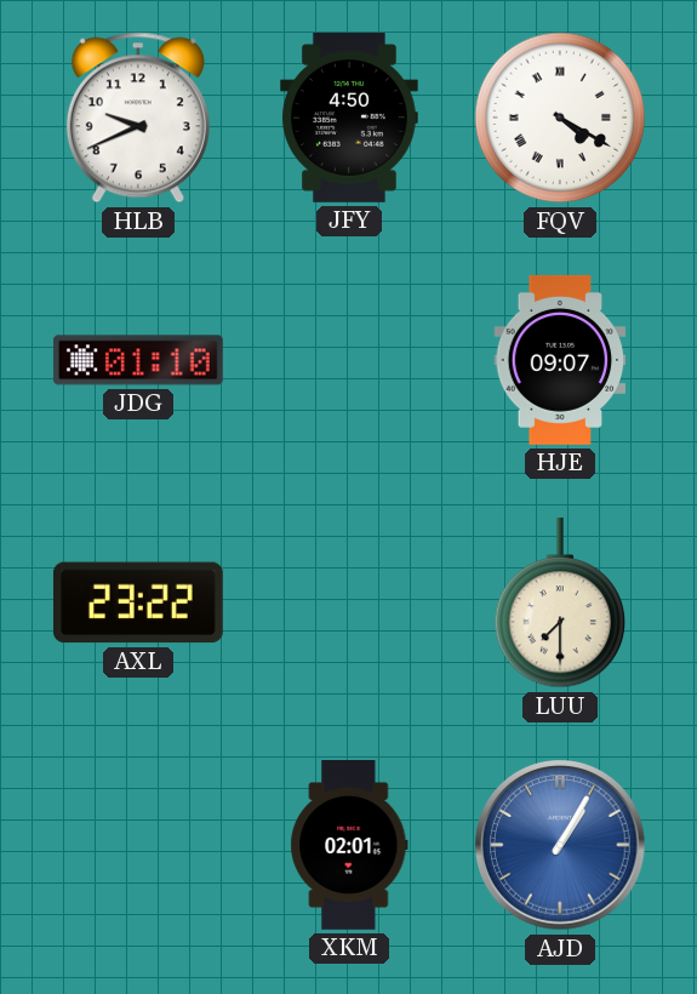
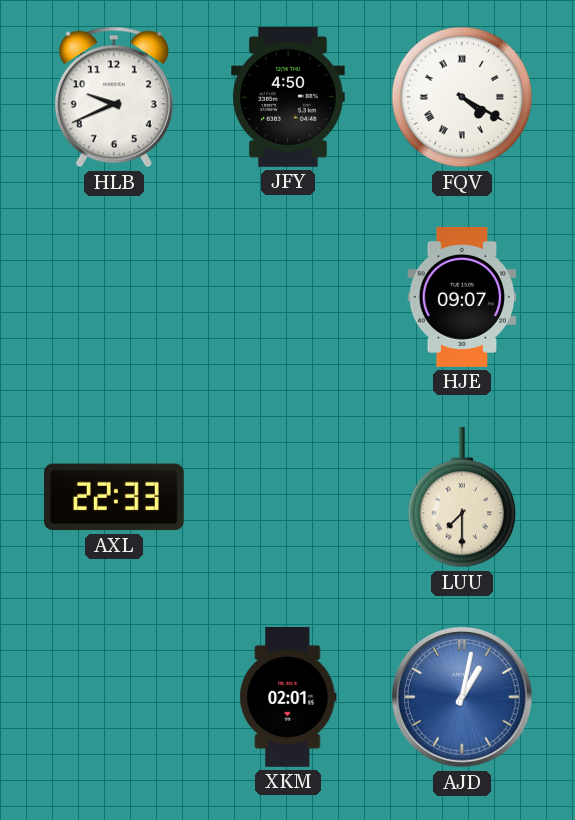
JDG: 01:10 -> none (138, 360)
AXL: 23:22 -> 22:33 (114, 497)
AJD: 1:05 -> 1:02 (462, 697)
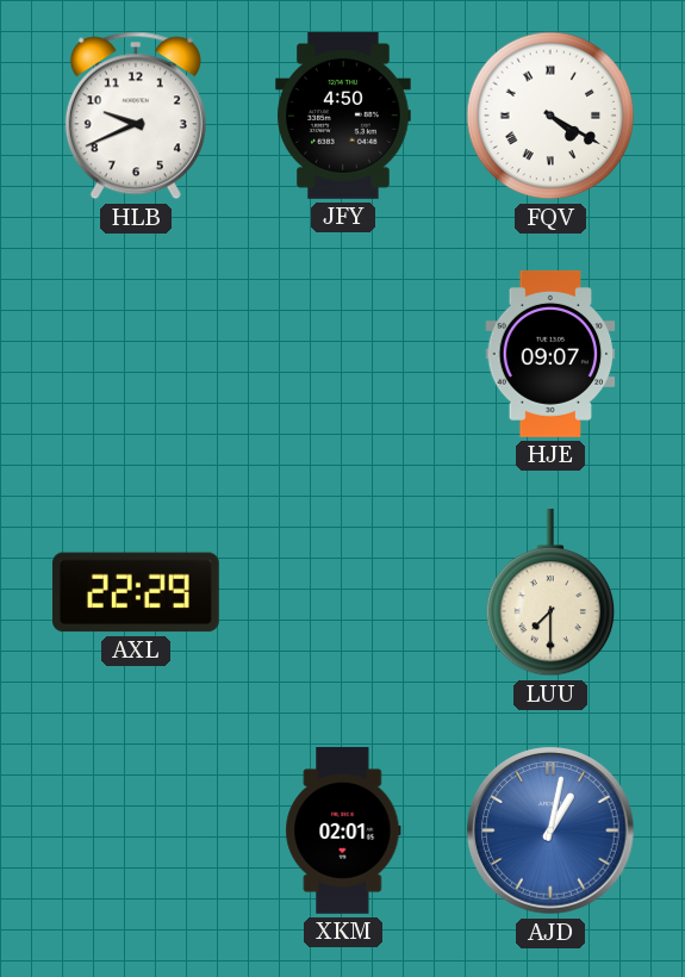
AXL: 22:33 -> 22:29 (136, 592)
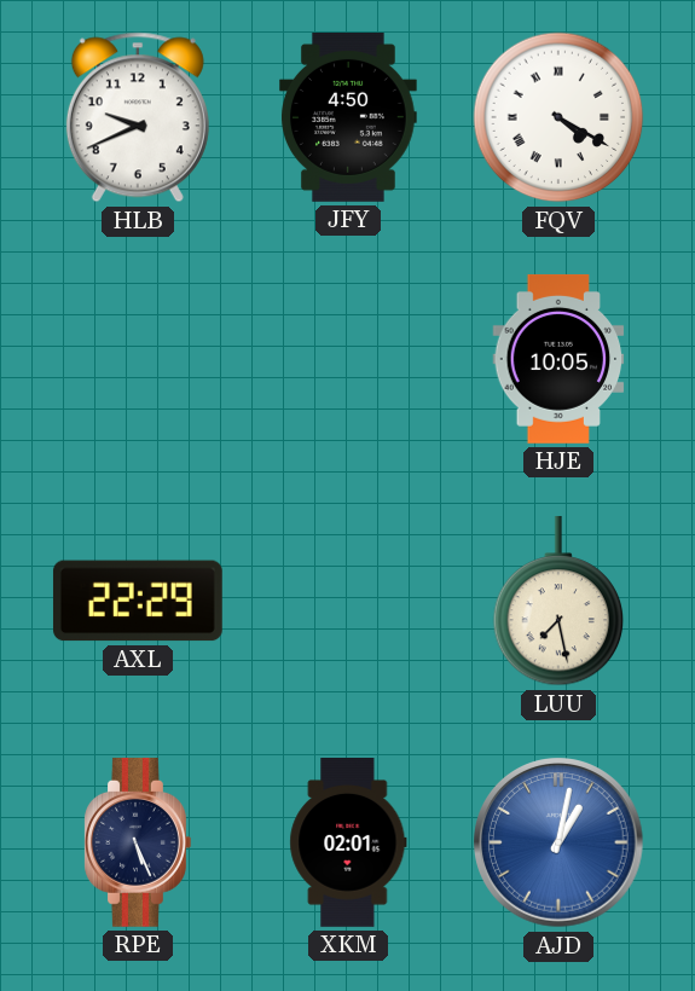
HJE: 09:07 -> 10:05 (558, 359)
LUU: 7:30 -> 7:28 (558, 601)
RPE: none -> 5:26 (138, 842)
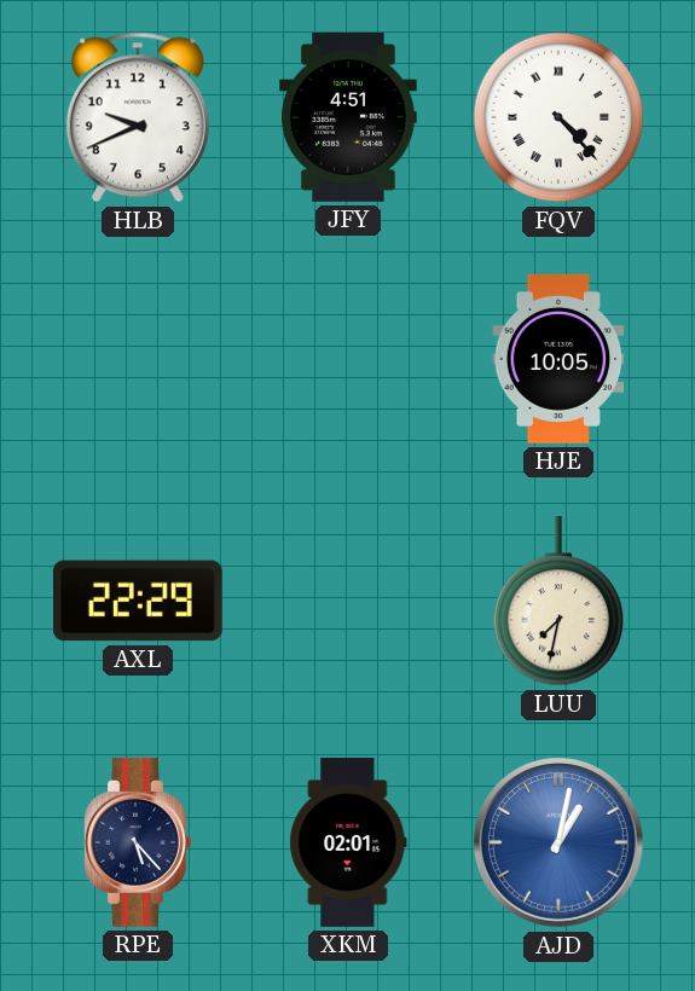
JFY: 4:50 -> 4:51 (349, 117)
FQV: 4:20 -> 4:23 (558, 117)
LUU: 7:28 -> 7:32 (558, 601)
RPE: 5:26 -> 5:23 (138, 842)
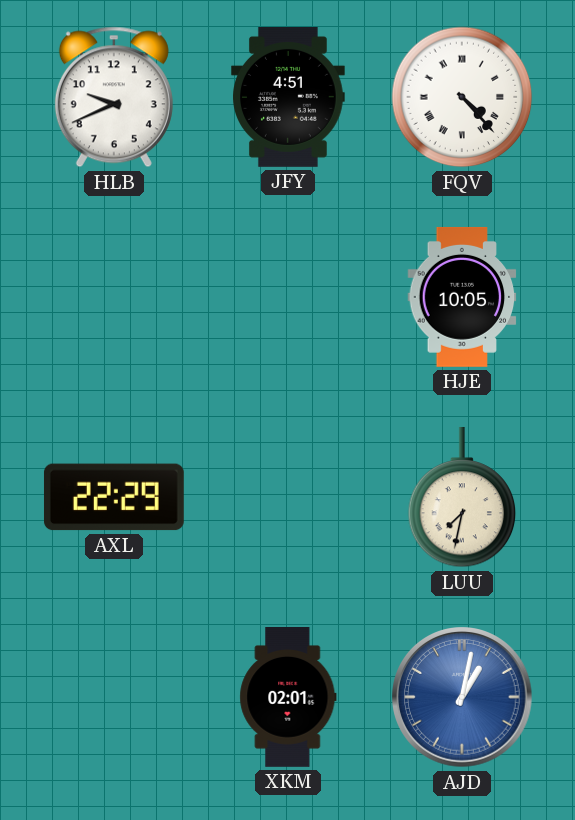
RPE: 5:23 -> none (138, 842)
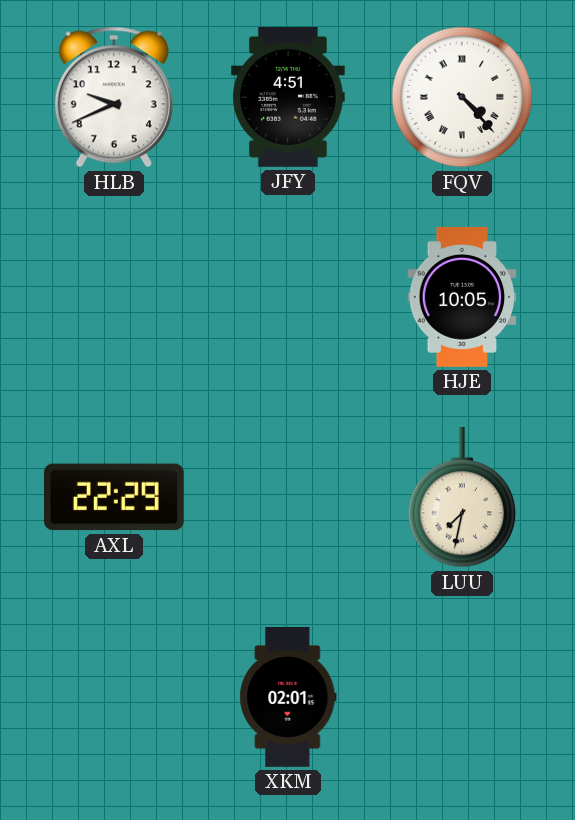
AJD: 1:02 -> none (462, 697)
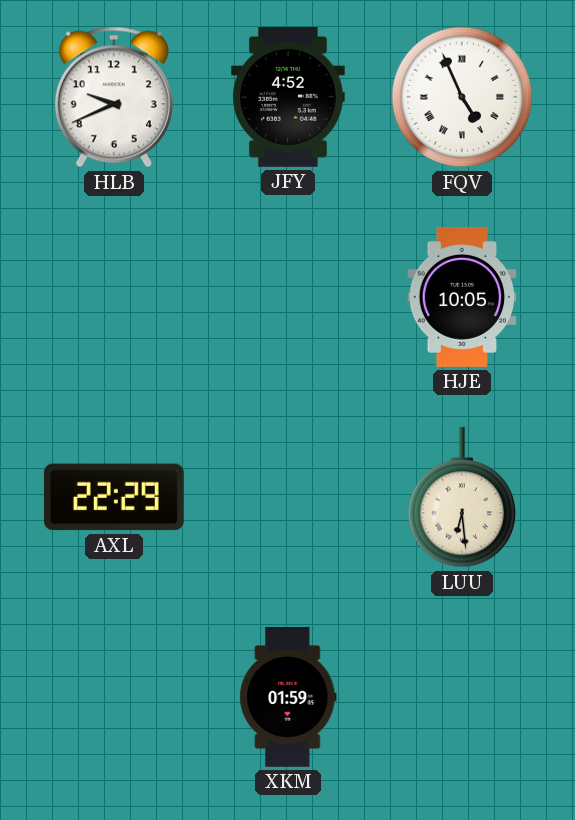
JFY: 4:51 -> 4:52 (289, 97)
FQV: 4:23 -> 4:56 (462, 97)
LUU: 7:32 -> 6:29 (462, 497)
XKM: 02:01 -> 01:59 (288, 698)
